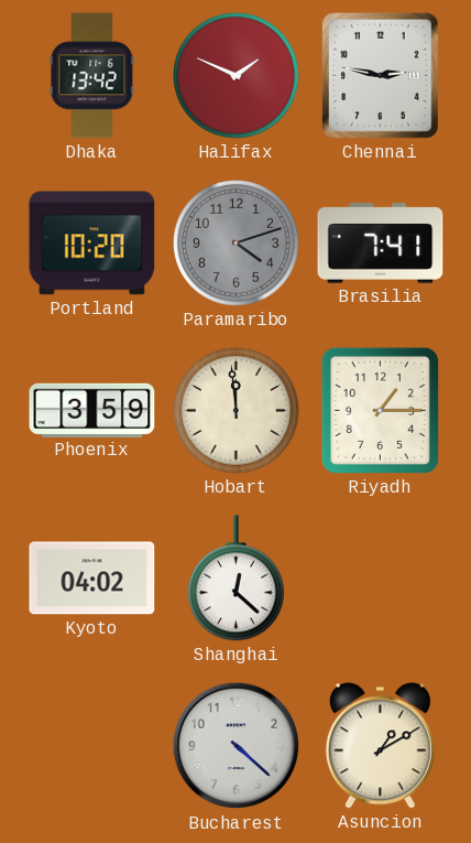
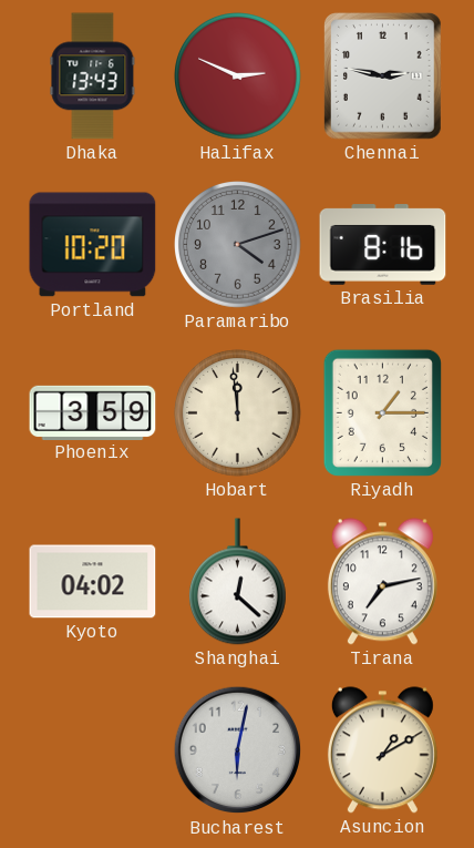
Dhaka: 13:42 -> 13:43 (93, 76)
Halifax: 1:49 -> 2:49 (238, 76)
Brasilia: 7:41 -> 8:16 (383, 245)
Tirana: none -> 7:13 (382, 582)
Bucharest: 4:22 -> 6:02 (238, 750)
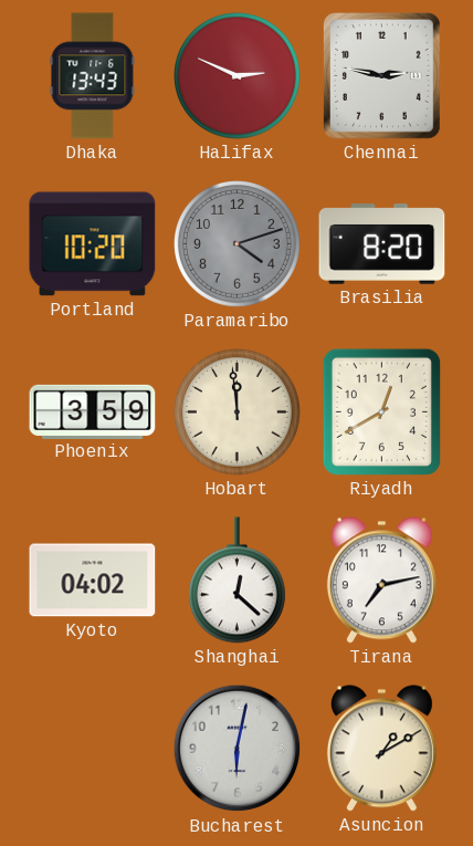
Brasilia: 8:16 -> 8:20 (382, 244)
Riyadh: 1:15 -> 12:40 (381, 411)
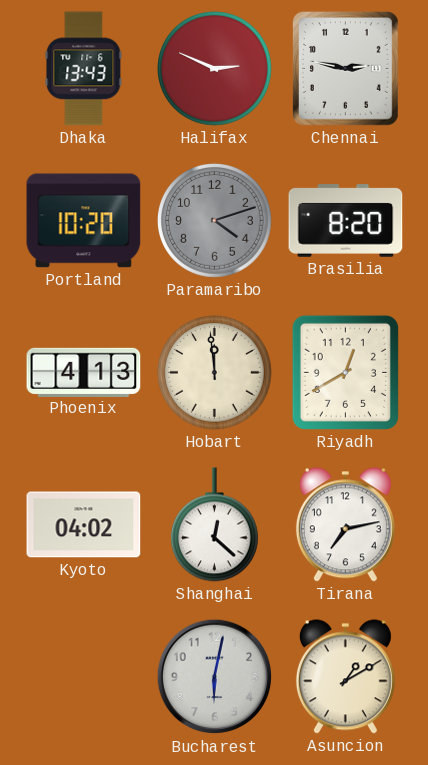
Phoenix: 3:59 -> 4:13 (84, 372)
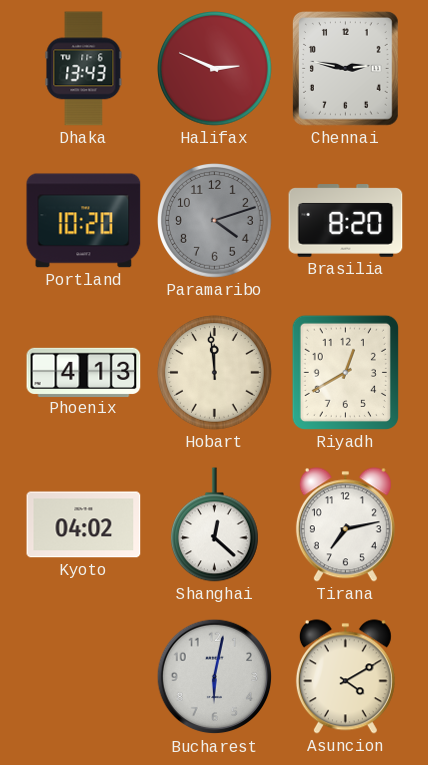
Asuncion: 1:10 -> 4:10 (345, 677)
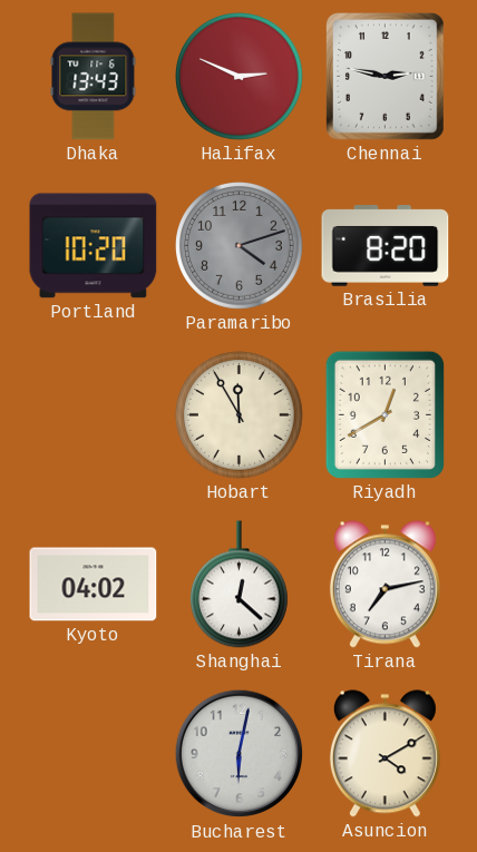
Phoenix: 4:13 -> none (84, 372)
Hobart: 11:59 -> 11:55 (240, 415)
